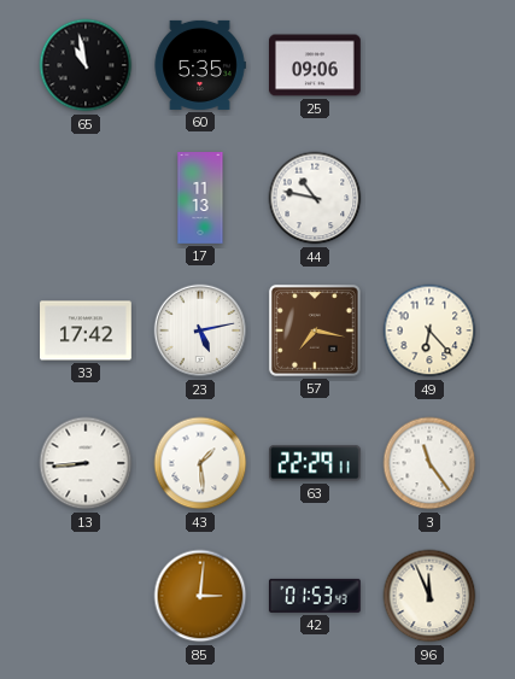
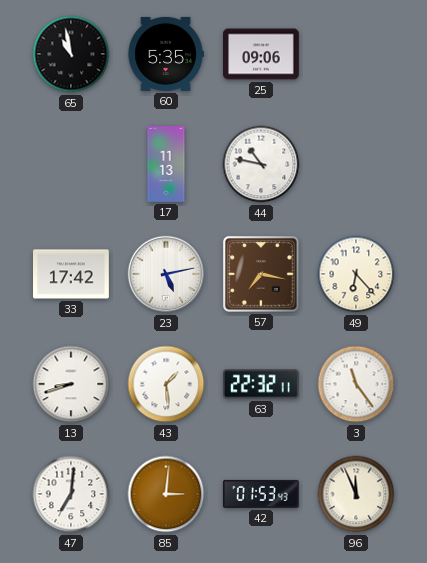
13: 8:44 -> 8:42 (71, 384)
63: 22:29 -> 22:32 (262, 384)
47: none -> 7:01 (71, 494)
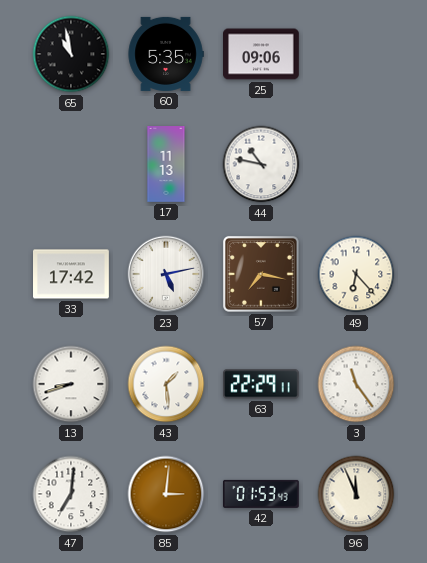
63: 22:32 -> 22:29 (262, 384)
